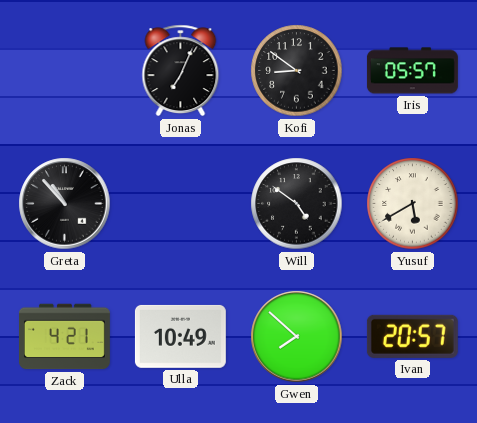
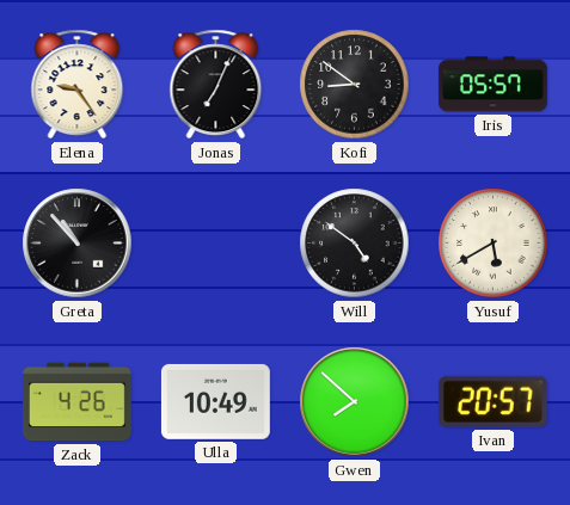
Elena: none -> 9:24 (78, 85)
Zack: 4:21 -> 4:26 (76, 402)
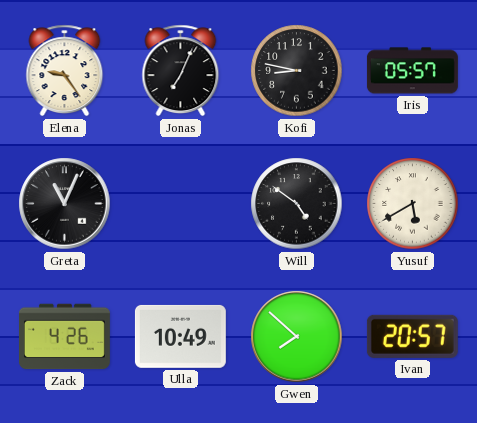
Kofi: 8:51 -> 8:47 (297, 71)
Greta: 10:53 -> 11:04 (65, 204)
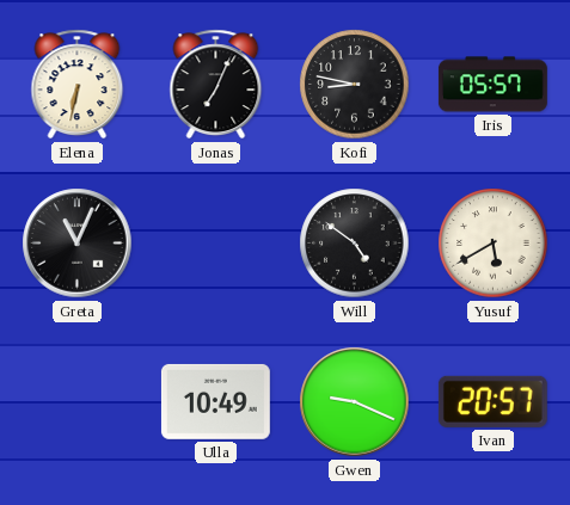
Elena: 9:24 -> 6:32 (78, 85)
Zack: 4:26 -> none (64, 337)
Gwen: 7:52 -> 9:19 (355, 402)
